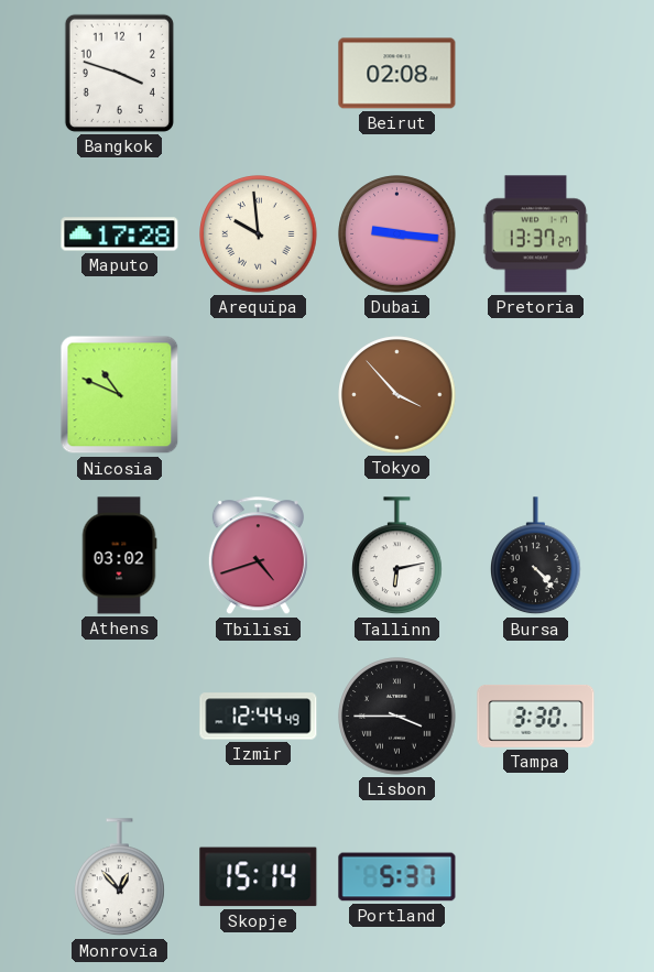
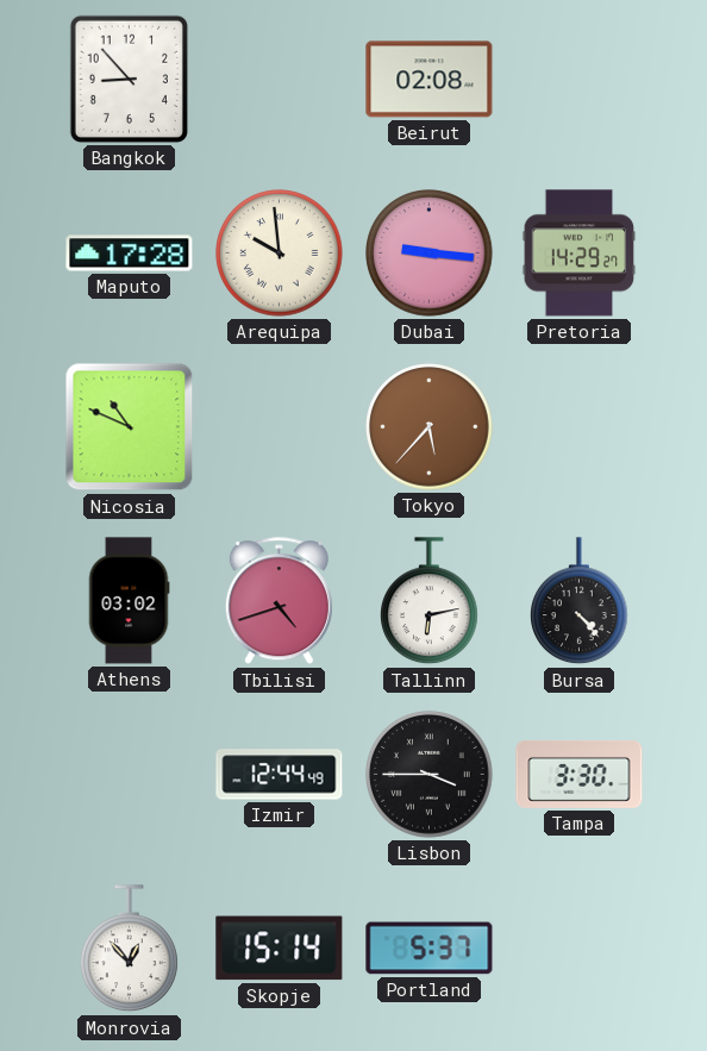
Bangkok: 3:48 -> 8:53 (129, 79)
Pretoria: 13:37 -> 14:29 (580, 254)
Tokyo: 3:53 -> 5:37 (430, 427)
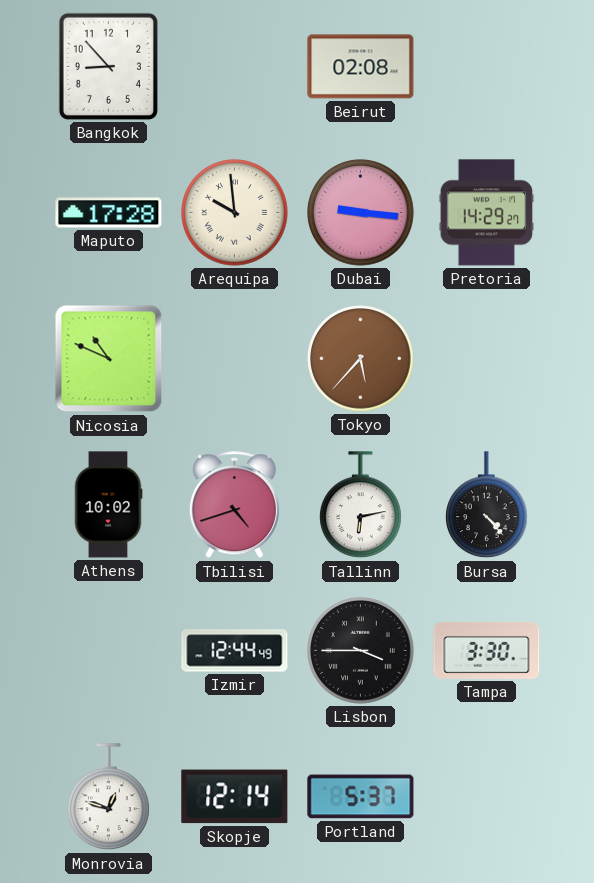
Athens: 03:02 -> 10:02 (108, 505)
Monrovia: 12:53 -> 12:48 (109, 797)
Skopje: 15:14 -> 12:14 (235, 797)
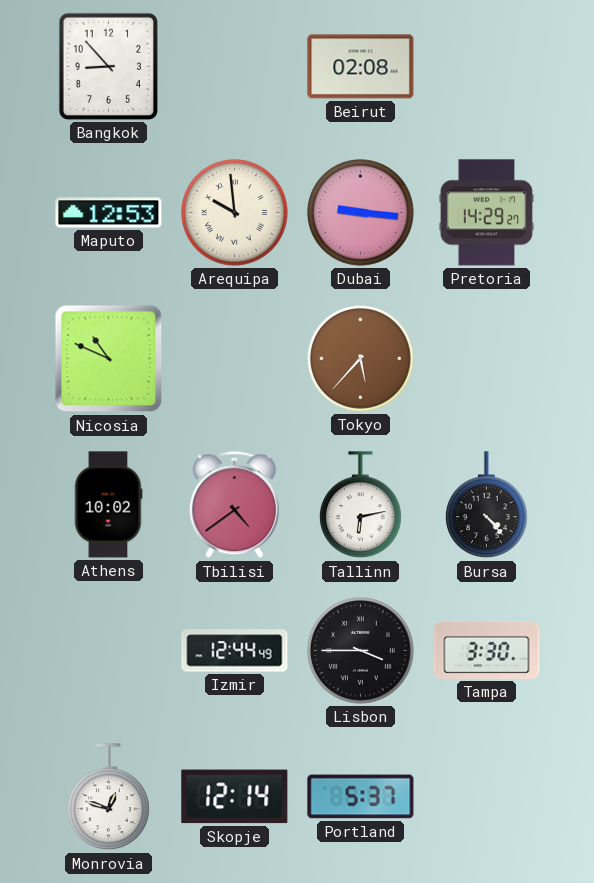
Maputo: 17:28 -> 12:53 (109, 213)
Tbilisi: 4:42 -> 4:39 (234, 505)
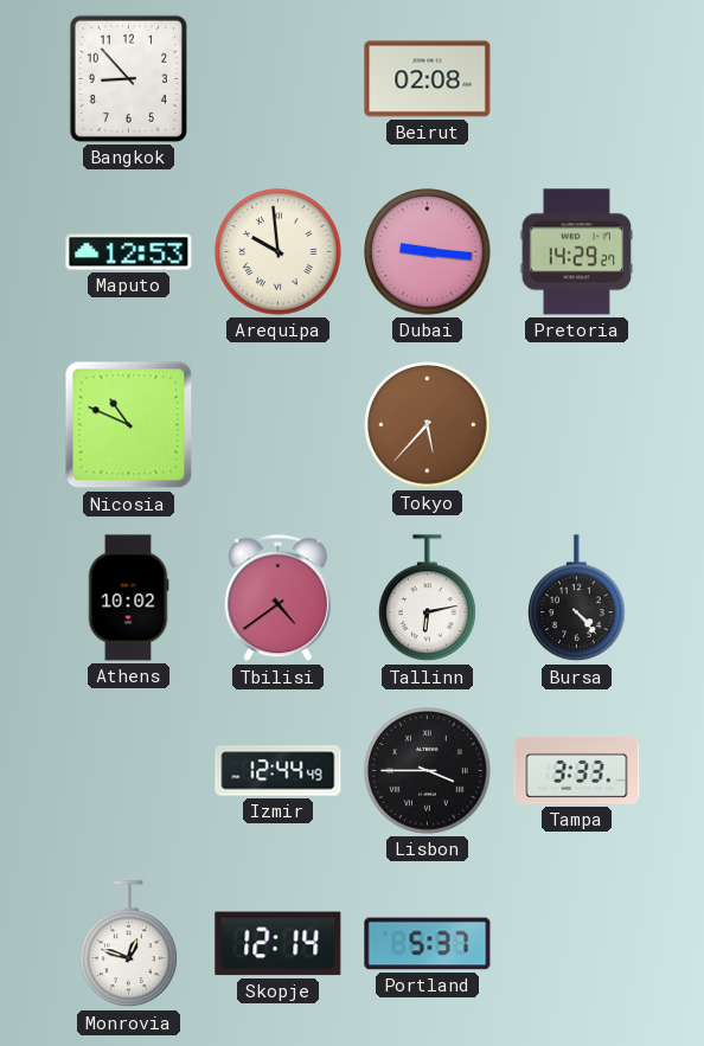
Tampa: 3:30 -> 3:33 (577, 770)
